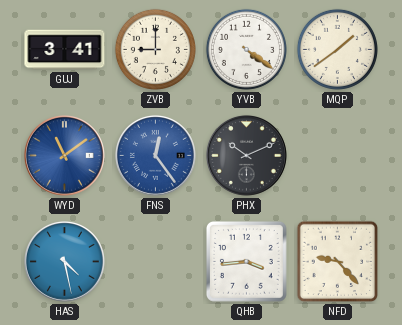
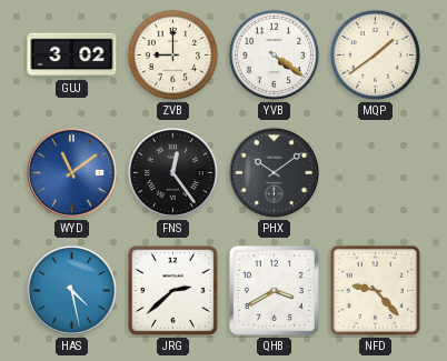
GUJ: 3:41 -> 3:02 (72, 56)
FNS dial: blue -> black (172, 172)
PHX: 10:11 -> 10:09 (274, 172)
JRG: none -> 2:38 (172, 290)
QHB: 3:44 -> 3:40 (274, 290)
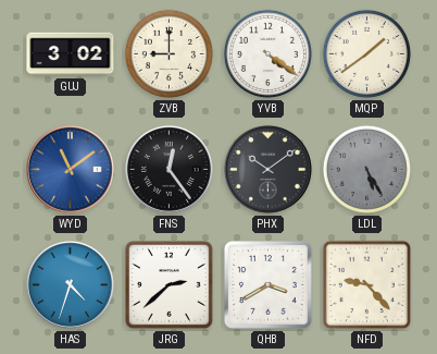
LDL: none -> 5:25 (366, 169)
HAS: 4:28 -> 4:33 (70, 284)
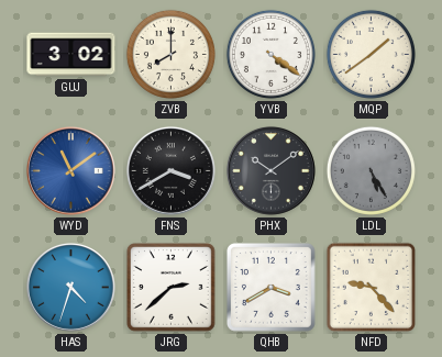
ZVB: 9:00 -> 8:00 (170, 54)
FNS: 12:24 -> 3:40 (170, 170)
